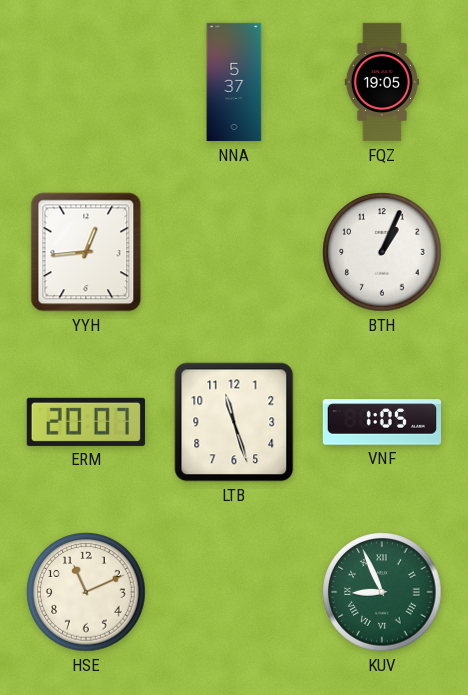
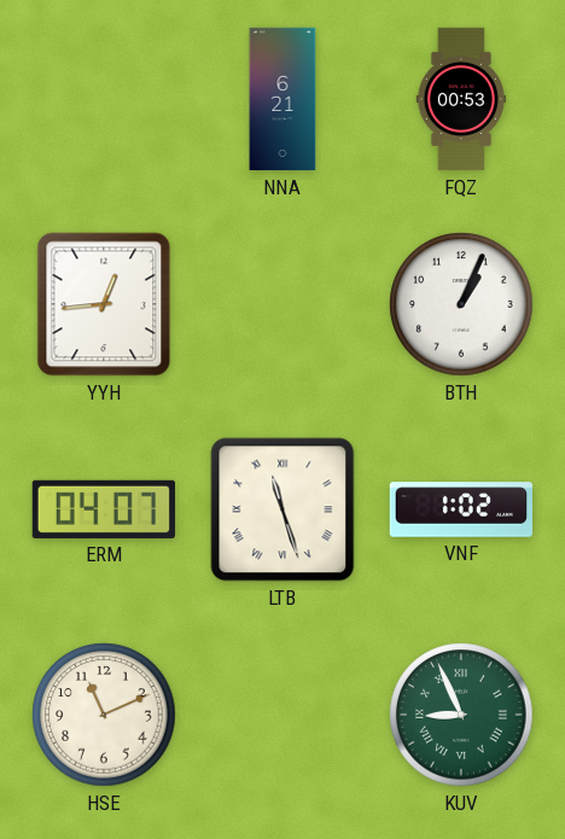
NNA: 5:37 -> 6:21 (282, 99)
FQZ: 19:05 -> 00:53 (460, 99)
ERM: 20:07 -> 04:07 (104, 509)
LTB numerals: Arabic -> Roman (282, 509)
VNF: 1:05 -> 1:02 (460, 509)
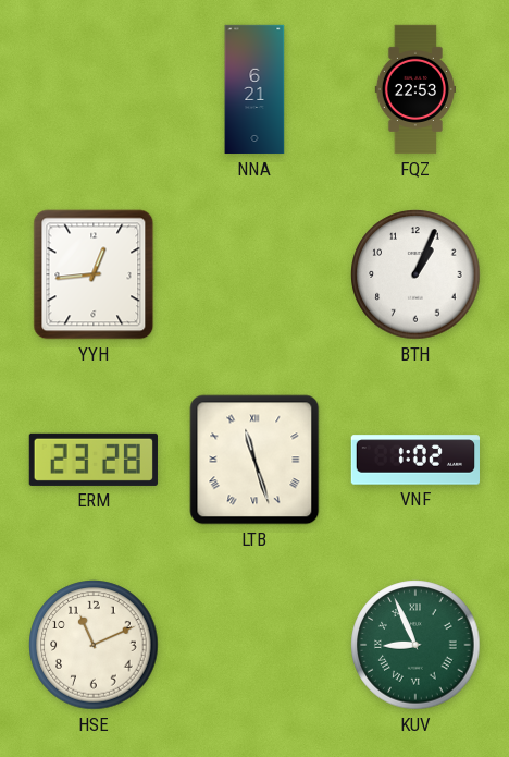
FQZ: 00:53 -> 22:53 (414, 89)
ERM: 04:07 -> 23:28 (94, 460)
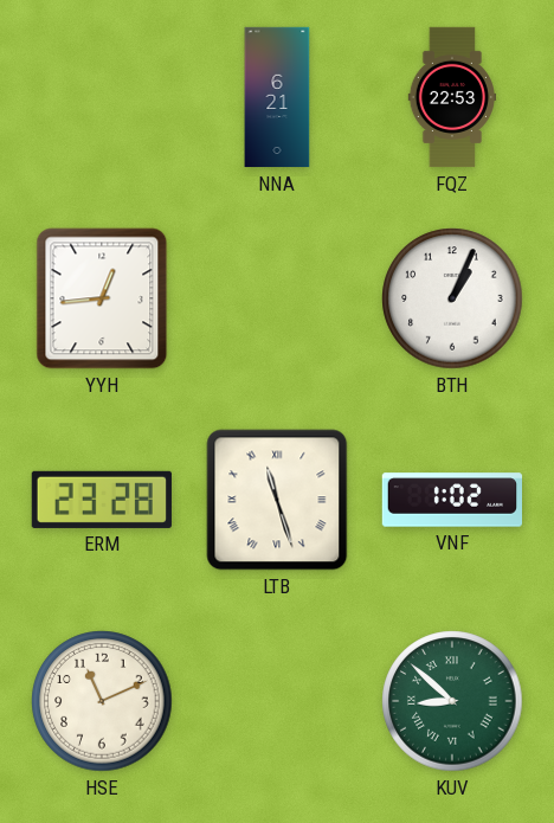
KUV: 8:56 -> 8:52 (452, 701)
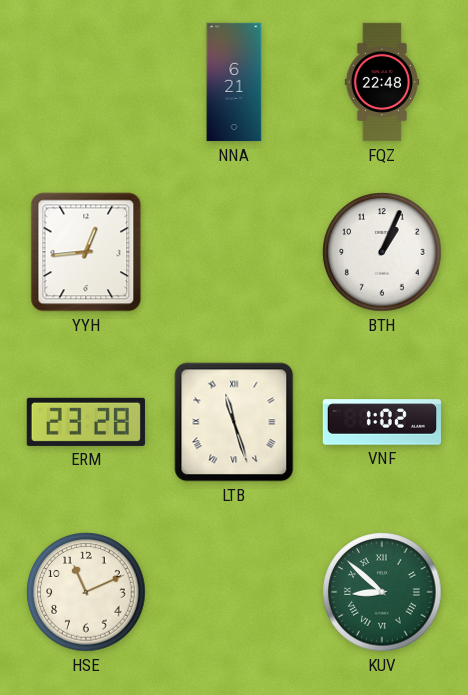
FQZ: 22:53 -> 22:48 (381, 82)
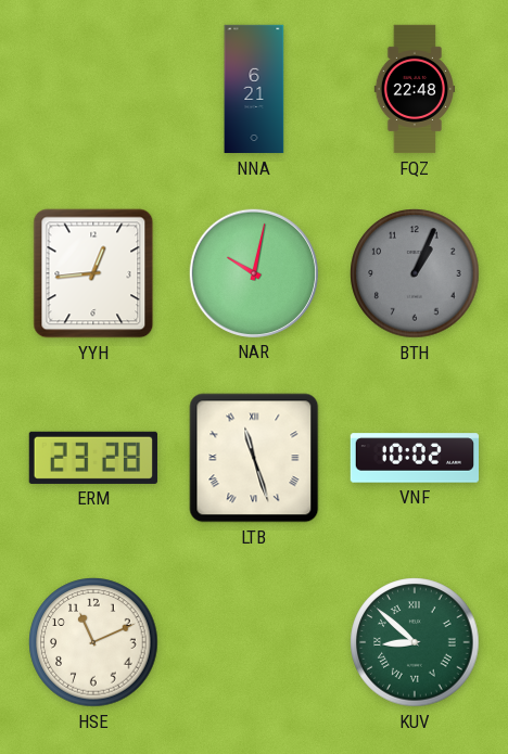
NAR: none -> 10:02 (253, 273)
BTH dial: white -> grey (415, 273)
VNF: 1:02 -> 10:02 (414, 458)
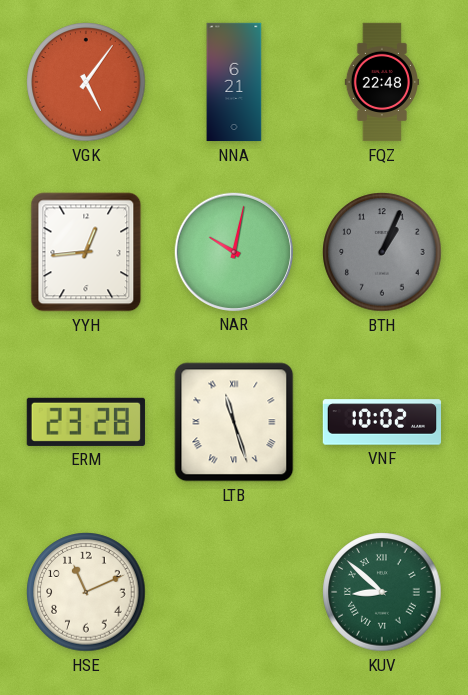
VGK: none -> 5:06 (86, 82)
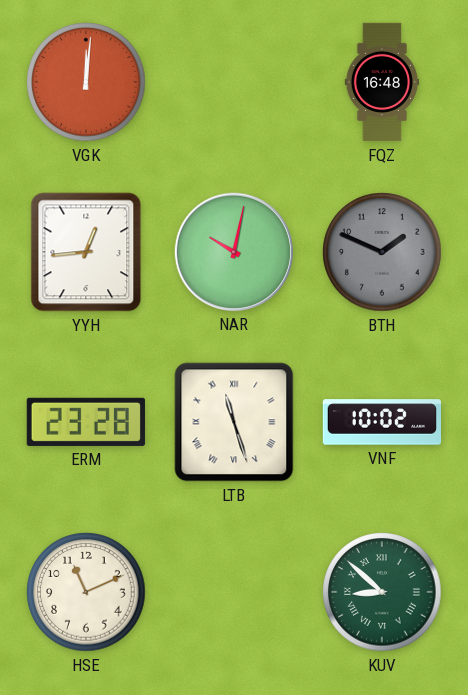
VGK: 5:06 -> 12:01 (86, 82)
NNA: 6:21 -> none (234, 82)
FQZ: 22:48 -> 16:48 (381, 82)
BTH: 1:04 -> 1:49 (382, 252)
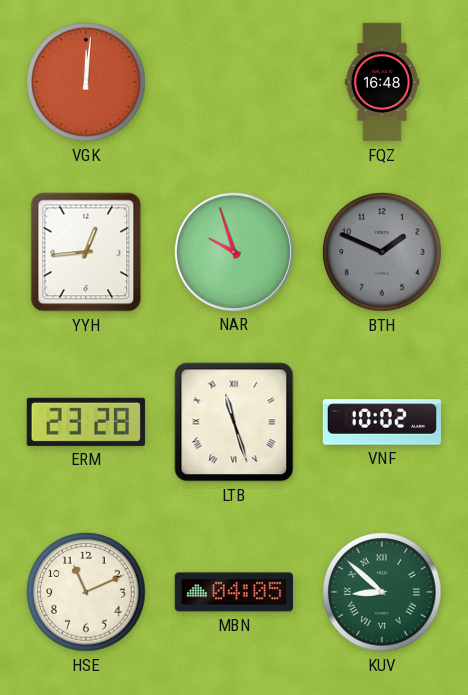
NAR: 10:02 -> 9:57 (233, 252)
MBN: none -> 04:05 (233, 592)
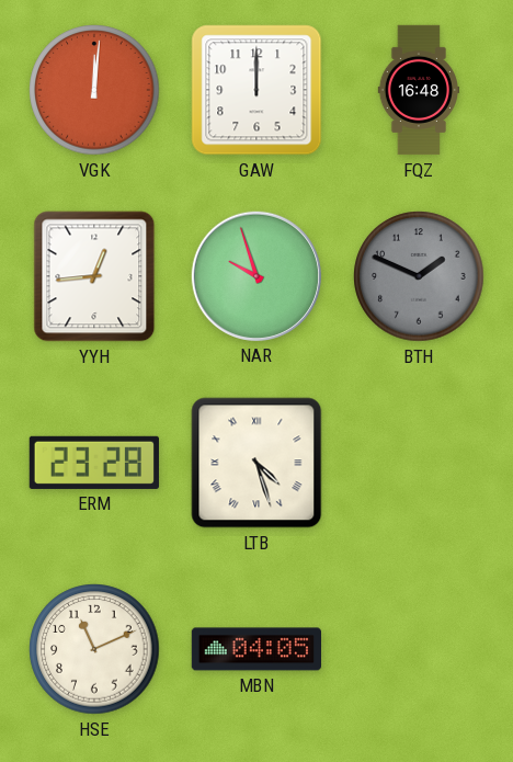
GAW: none -> 12:00 (256, 90)
LTB: 11:27 -> 4:27 (256, 463)
VNF: 10:02 -> none (381, 422)
KUV: 8:52 -> none (382, 592)
